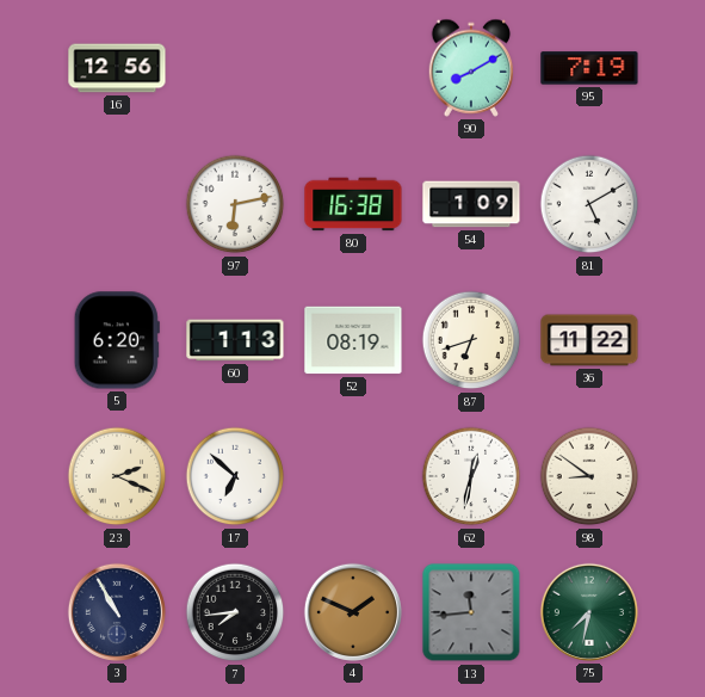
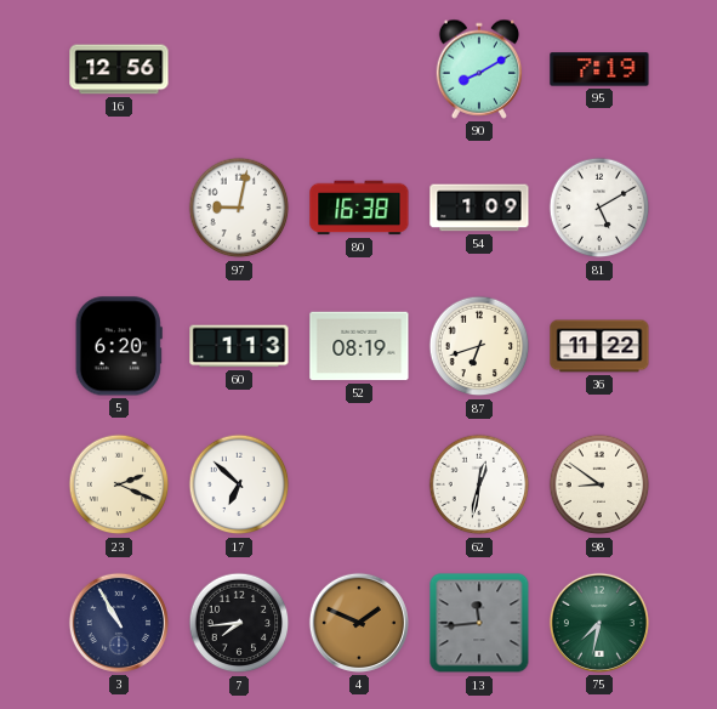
97: 6:13 -> 9:02 (239, 208)
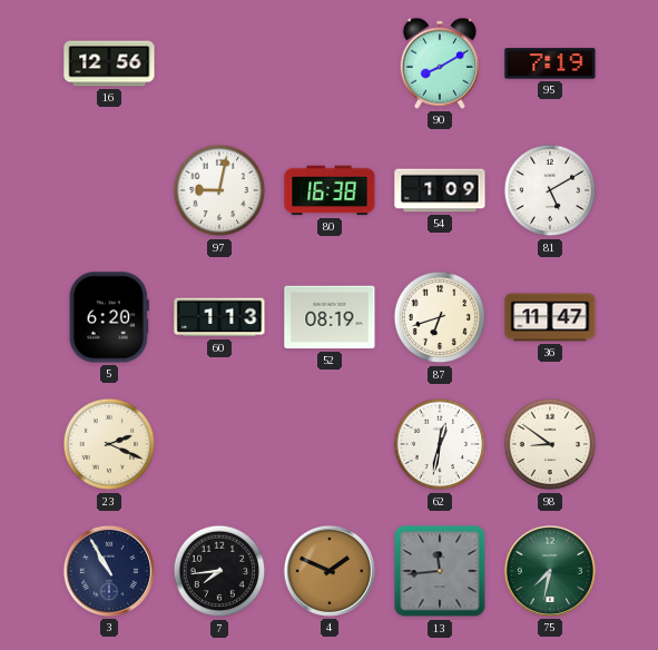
36: 11:22 -> 11:47 (550, 317)
17: 6:52 -> none (239, 484)
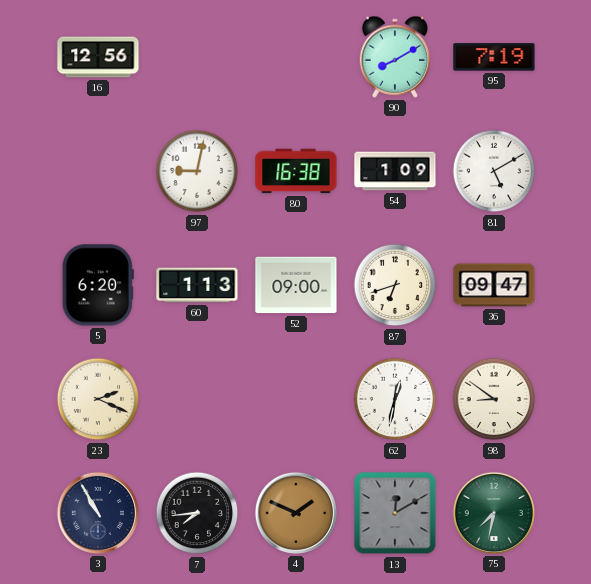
52: 08:19 -> 09:00 (296, 285)
36: 11:47 -> 09:47 (494, 285)
13: 11:44 -> 12:10 (395, 513)
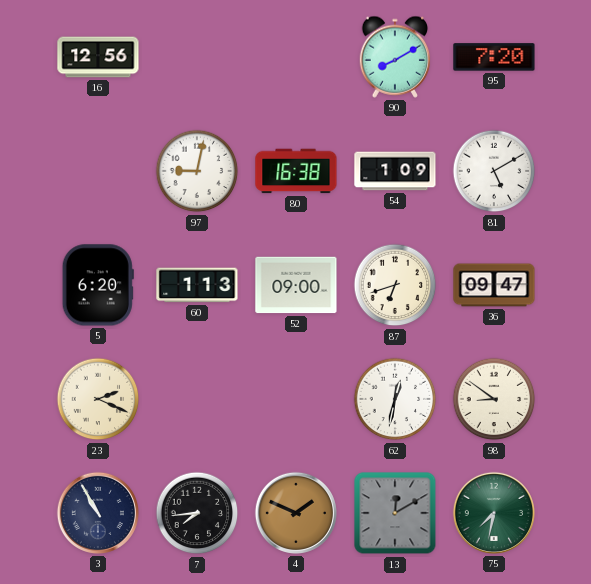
95: 7:19 -> 7:20 (494, 57)
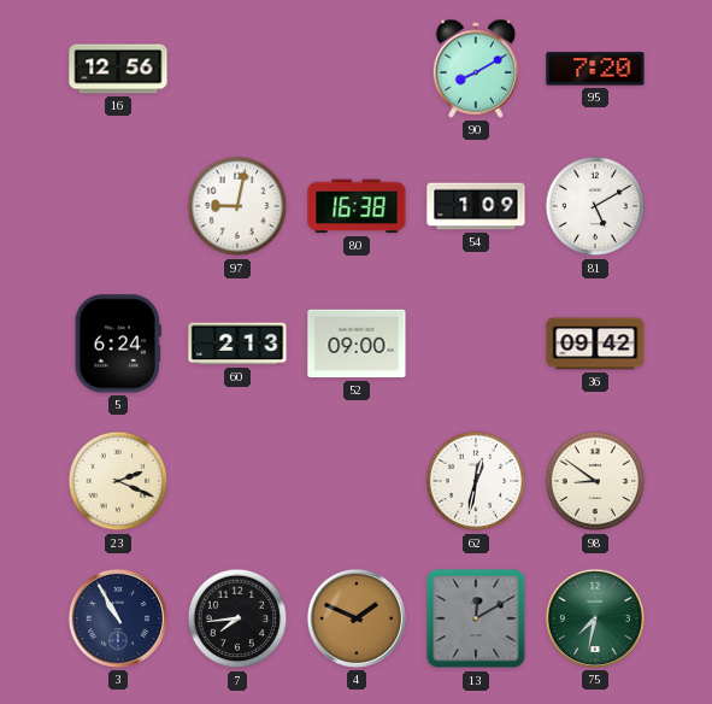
5: 6:20 -> 6:24 (118, 344)
60: 1:13 -> 2:13 (237, 344)
87: 6:42 -> none (395, 285)
36: 09:47 -> 09:42 (595, 344)
